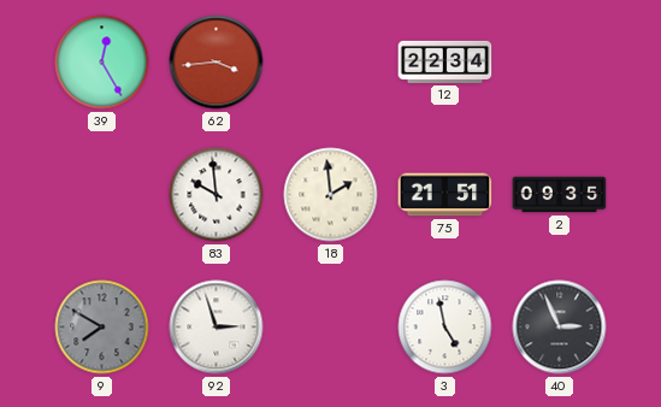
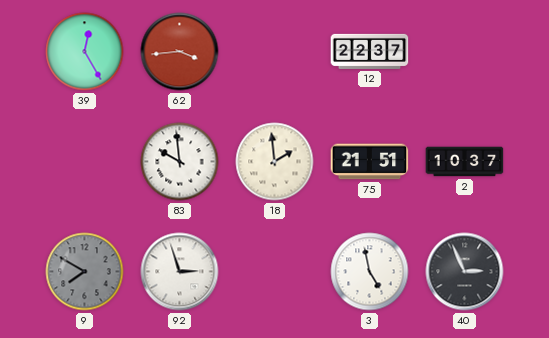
12: 22:34 -> 22:37 (370, 51)
2: 09:35 -> 10:37 (465, 162)
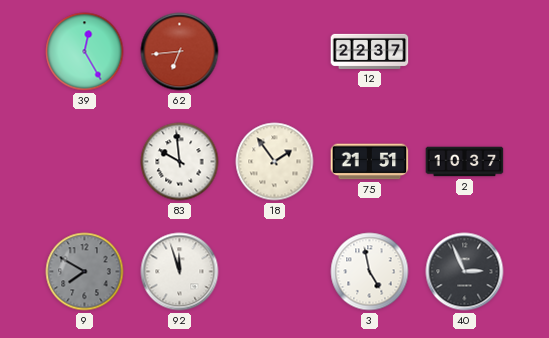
62: 3:44 -> 6:44 (180, 52)
18: 1:59 -> 1:54 (275, 162)
92: 2:57 -> 11:57 (180, 272)
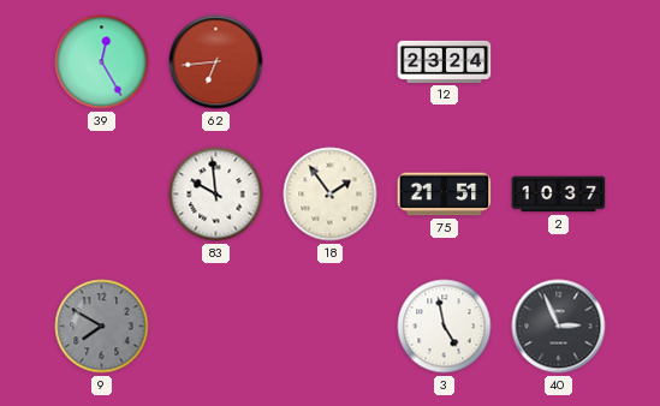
12: 22:37 -> 23:24 (445, 61)
92: 11:57 -> none (180, 272)
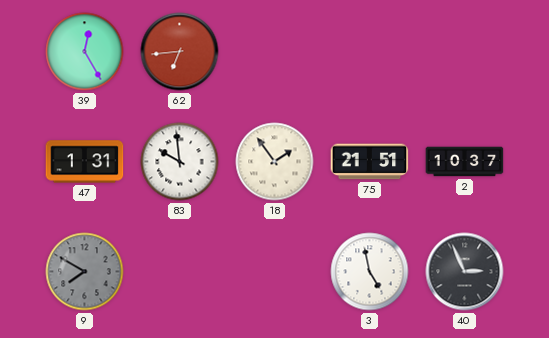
12: 23:24 -> none (445, 61)
47: none -> 1:31 (85, 162)
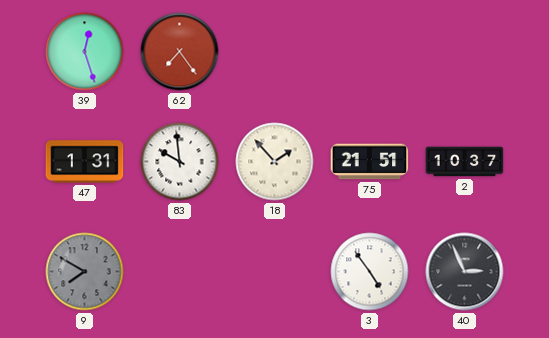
39: 12:25 -> 12:27 (85, 52)
62: 6:44 -> 7:24 (180, 52)
18: 1:54 -> 1:53 (275, 162)
3: 4:58 -> 4:54 (370, 272)
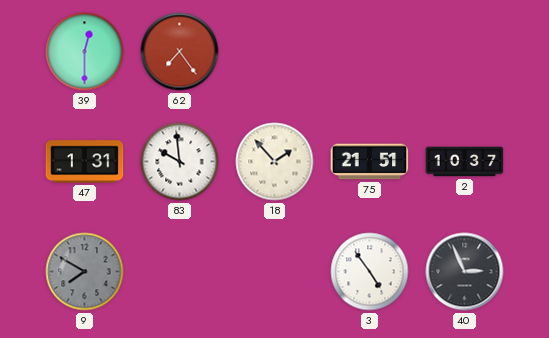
39: 12:27 -> 12:30 (85, 52)
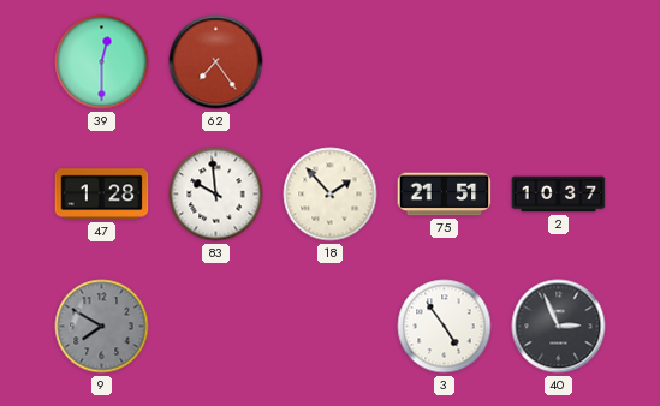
47: 1:31 -> 1:28 (102, 195)
